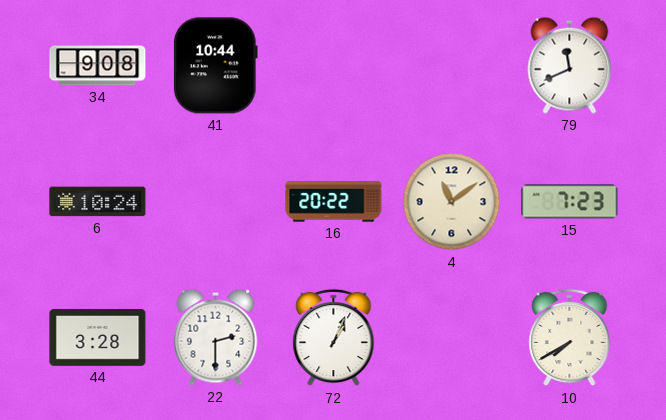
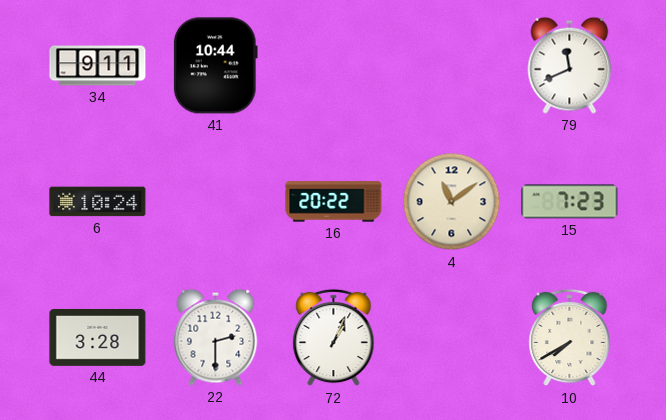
34: 9:08 -> 9:11 (98, 66)
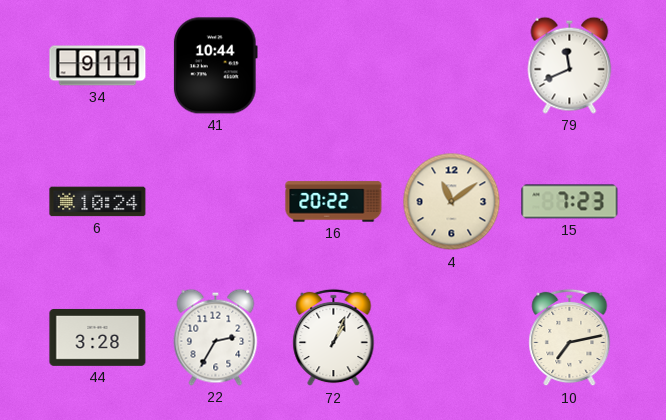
22: 2:30 -> 2:35 (216, 337)
10: 7:40 -> 7:13 (570, 338)
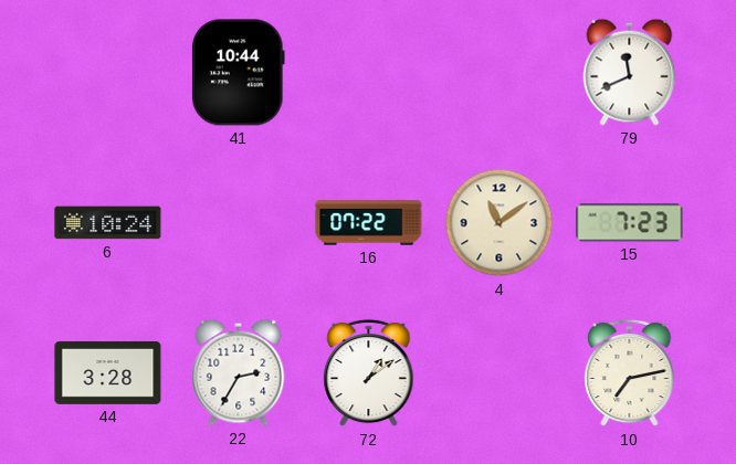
34: 9:11 -> none (98, 66)
16: 20:22 -> 07:22 (369, 223)
72: 1:04 -> 1:09 (369, 373)
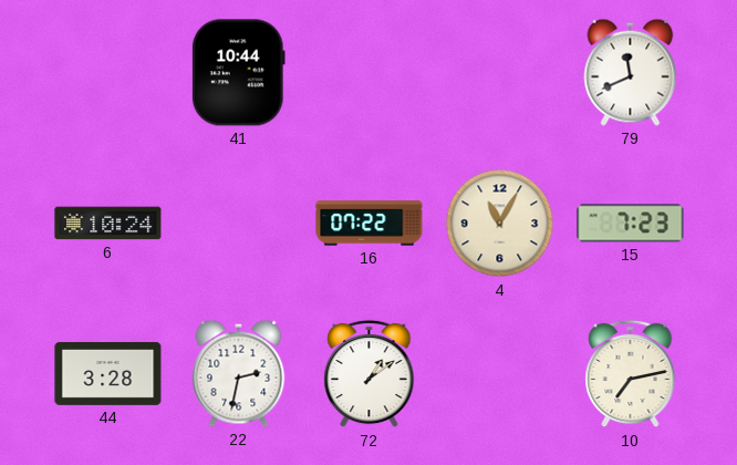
4: 11:09 -> 11:05 (500, 224)
22: 2:35 -> 2:32 (239, 373)
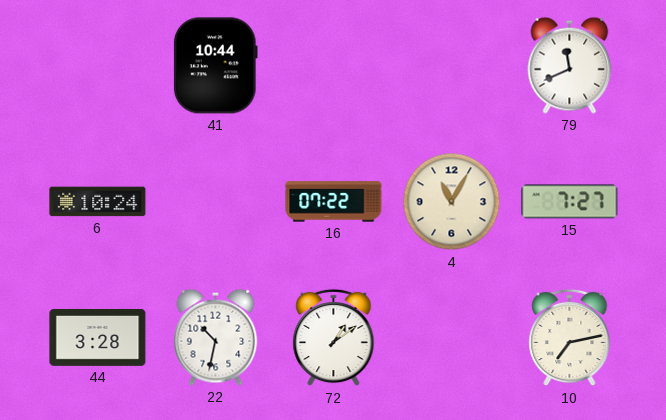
15: 7:23 -> 7:27 (570, 202)
22: 2:32 -> 10:32 (216, 337)
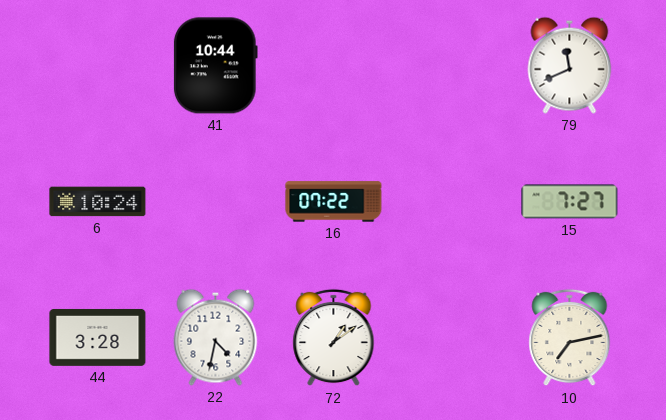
4: 11:05 -> none (452, 202)
22: 10:32 -> 4:32 (216, 337)
